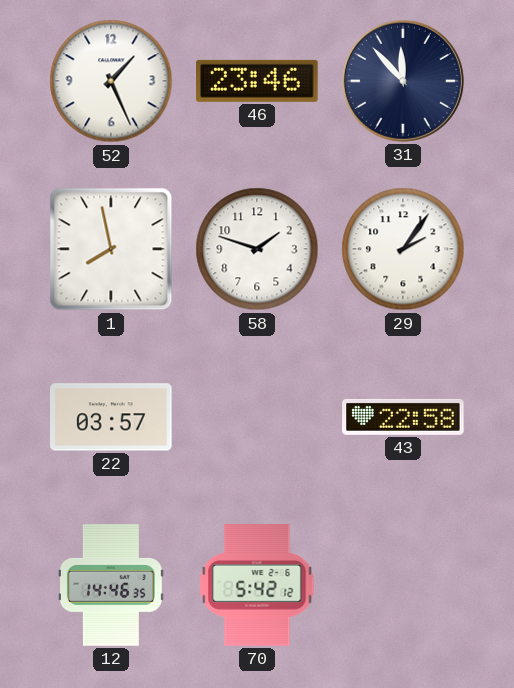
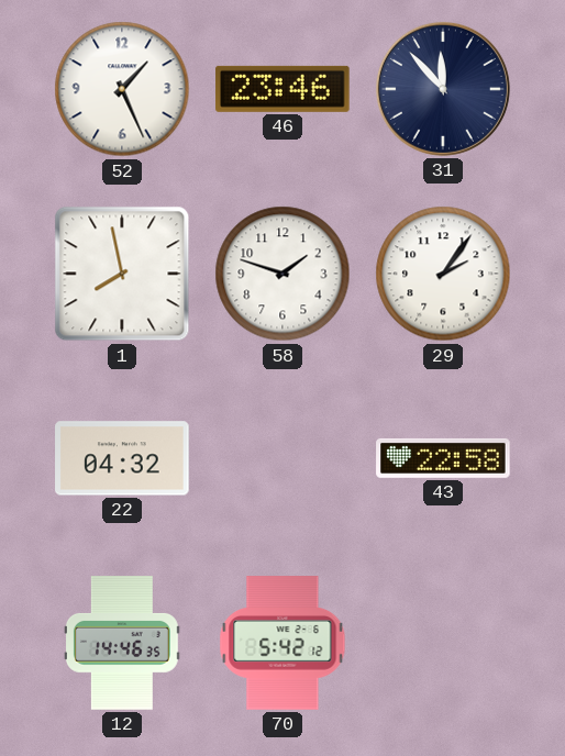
22: 03:57 -> 04:32 (122, 458)
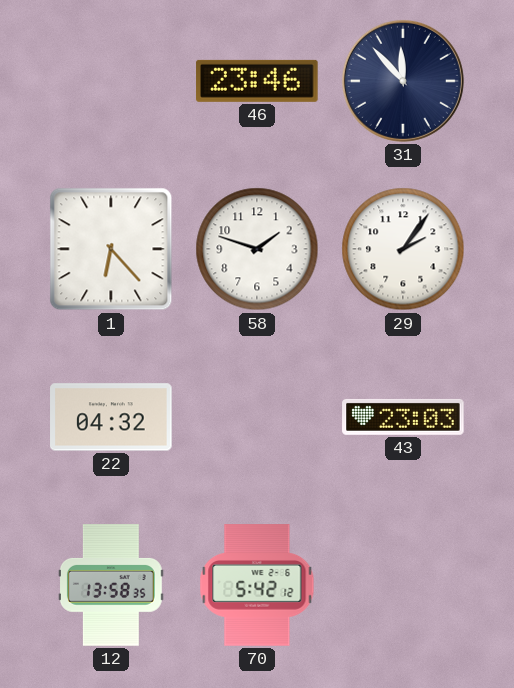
52: 1:26 -> none (122, 89)
1: 7:58 -> 6:23 (111, 249)
43: 22:58 -> 23:03 (403, 417)
12: 14:46 -> 13:58 (111, 585)
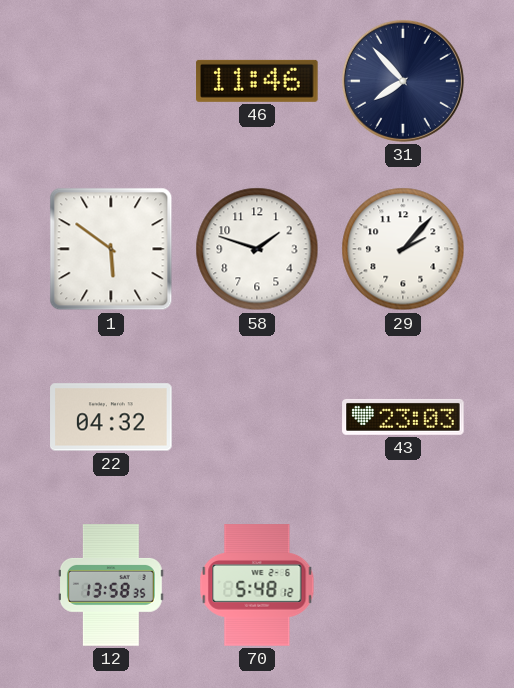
46: 23:46 -> 11:46 (257, 81)
31: 11:53 -> 7:53 (403, 81)
1: 6:23 -> 5:51 (111, 249)
29: 2:06 -> 2:07 (403, 249)
70: 5:42 -> 5:48 (257, 585)
